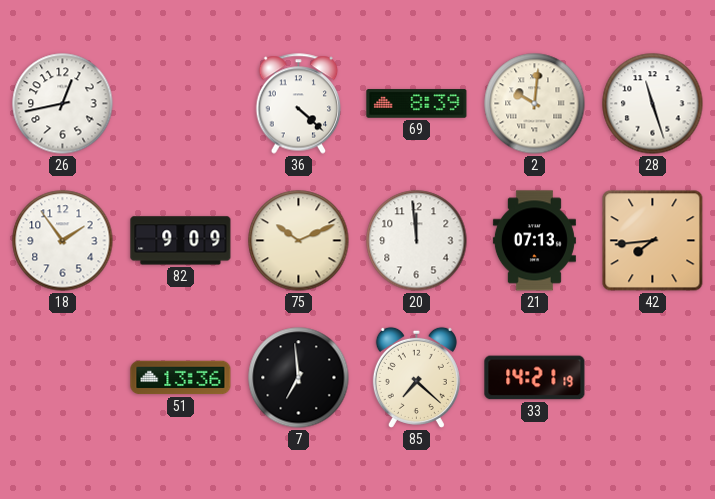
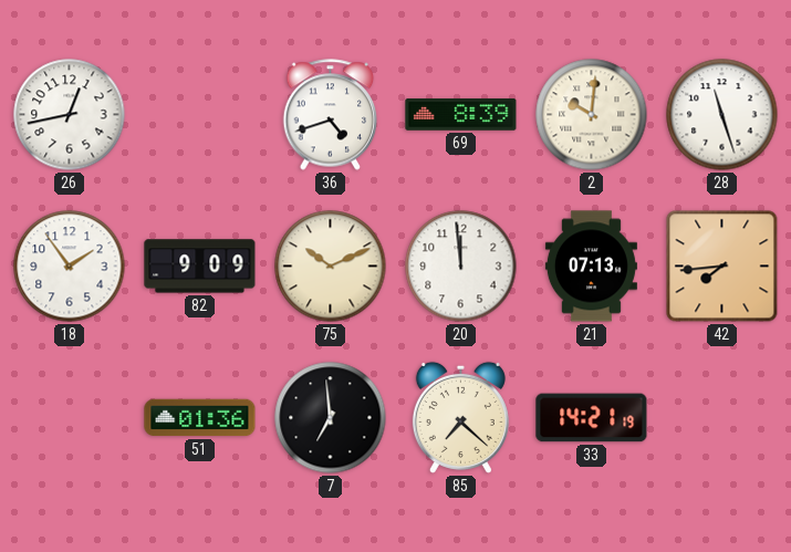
36: 4:22 -> 4:42 (331, 115)
51: 13:36 -> 01:36 (200, 418)
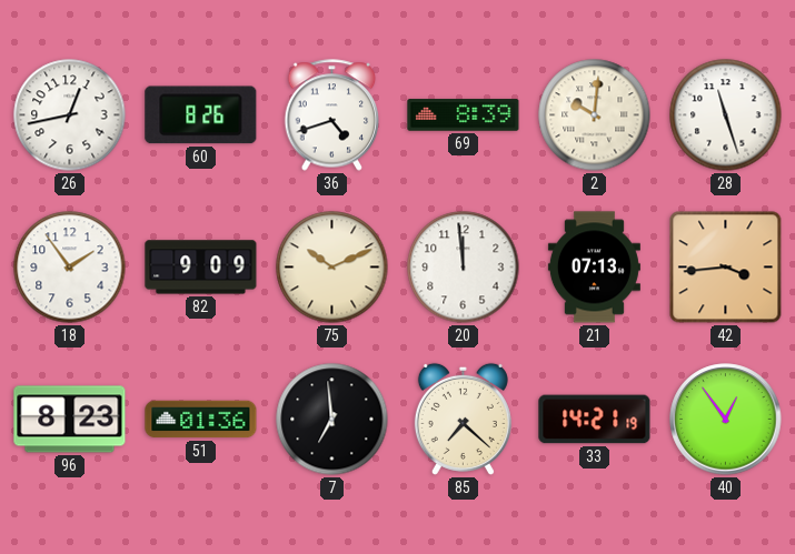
60: none -> 8:26 (201, 115)
42: 7:44 -> 3:44 (726, 268)
96: none -> 8:23 (70, 420)
40: none -> 12:54 (726, 420)
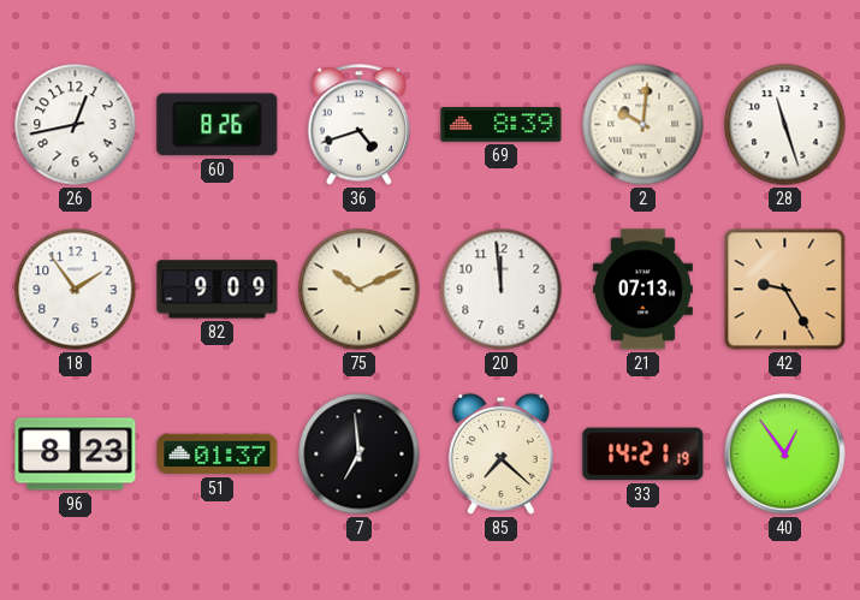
42: 3:44 -> 9:25 (785, 290)
51: 01:36 -> 01:37 (218, 455)
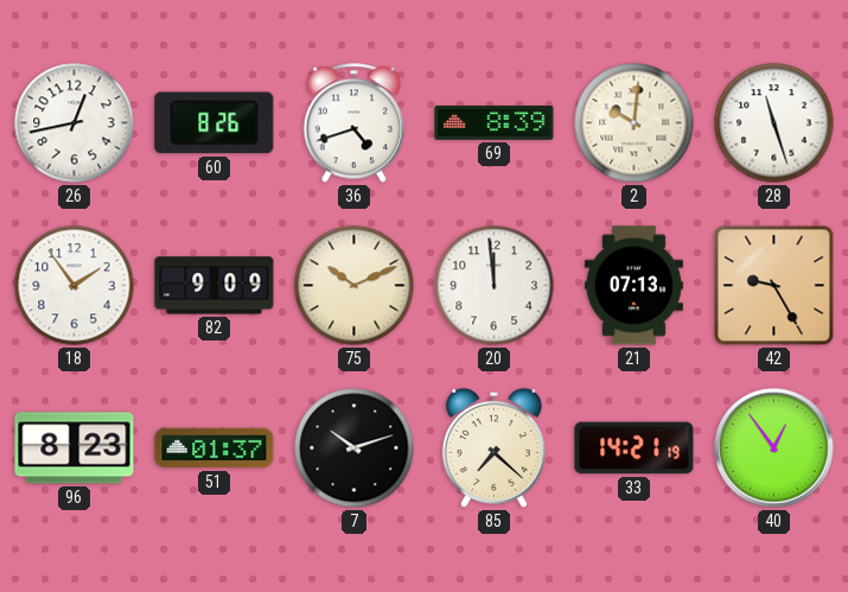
7: 6:59 -> 10:12 (355, 448)
